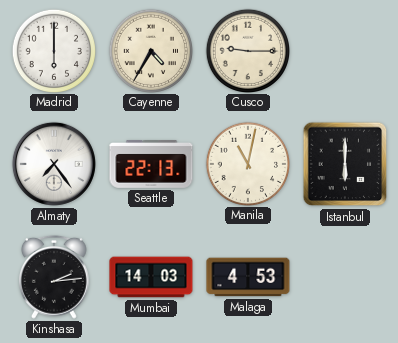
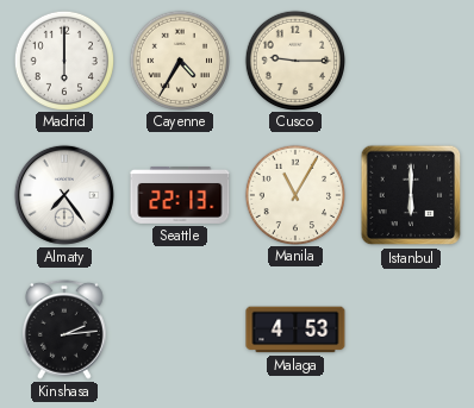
Manila: 11:02 -> 11:05 (294, 194)
Mumbai: 14:03 -> none (151, 277)
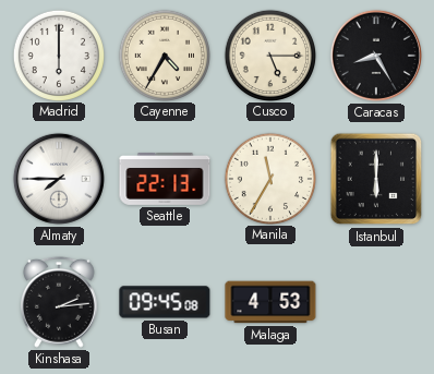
Cusco: 9:15 -> 5:15 (269, 55)
Caracas: none -> 8:25 (376, 56)
Almaty: 7:24 -> 7:45 (59, 179)
Manila: 11:05 -> 11:35 (269, 178)
Busan: none -> 09:45 (165, 302)
